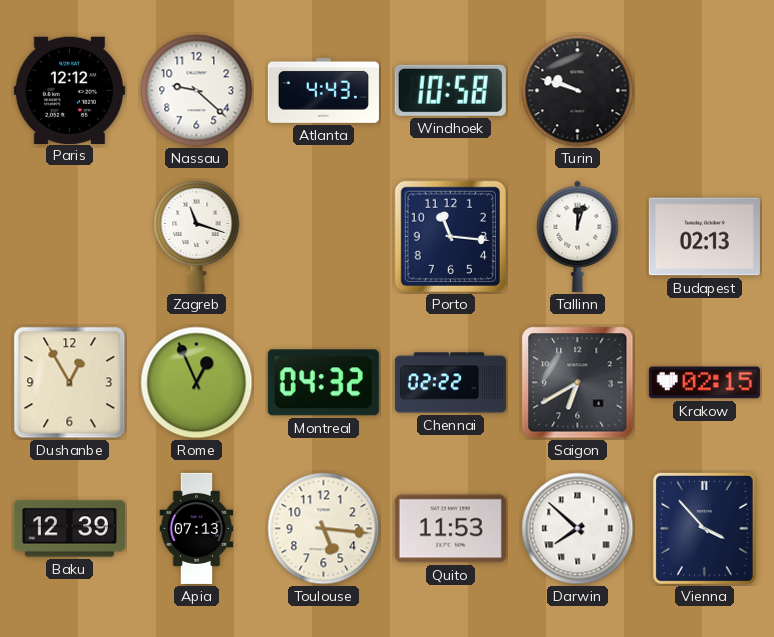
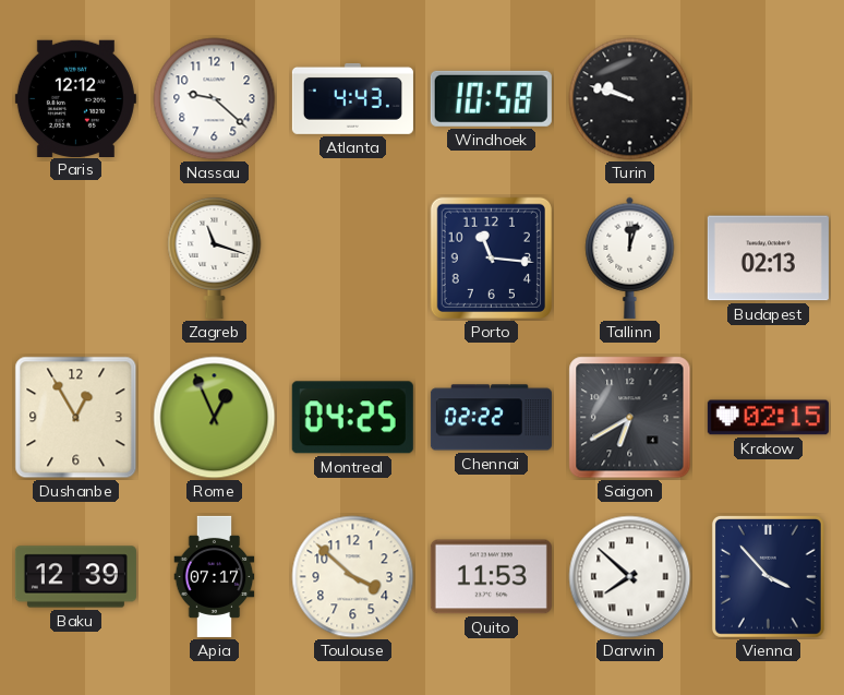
Montreal: 04:32 -> 04:25 (352, 418)
Apia: 07:13 -> 07:17 (215, 576)
Toulouse: 5:16 -> 3:52 (353, 577)
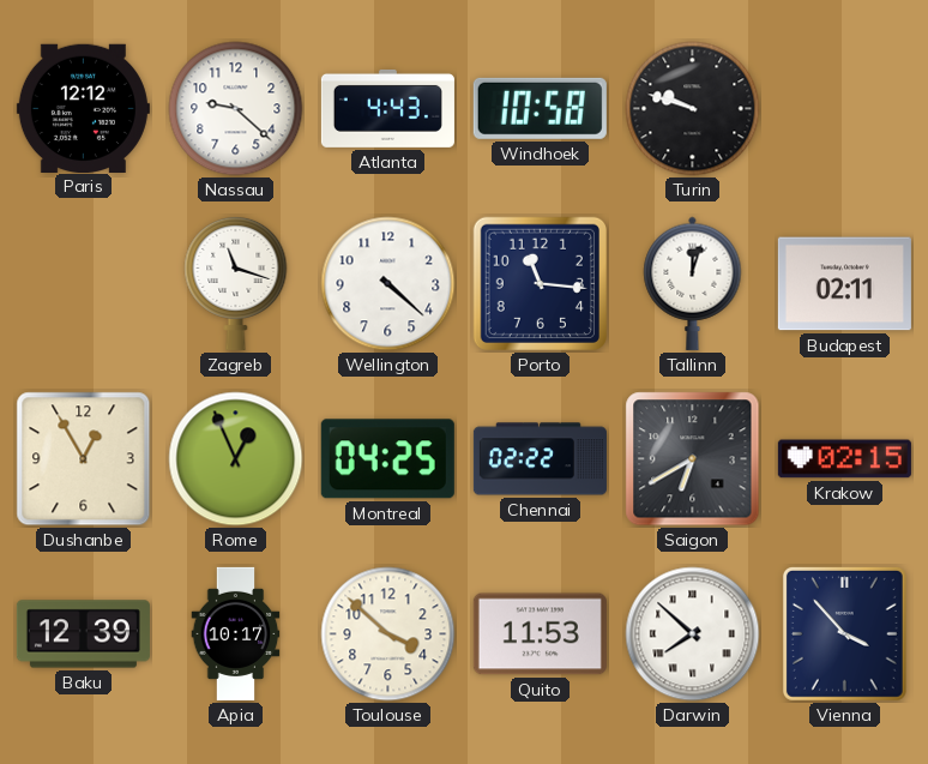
Wellington: none -> 4:22 (388, 284)
Budapest: 02:13 -> 02:11 (844, 284)
Apia: 07:17 -> 10:17 (236, 633)
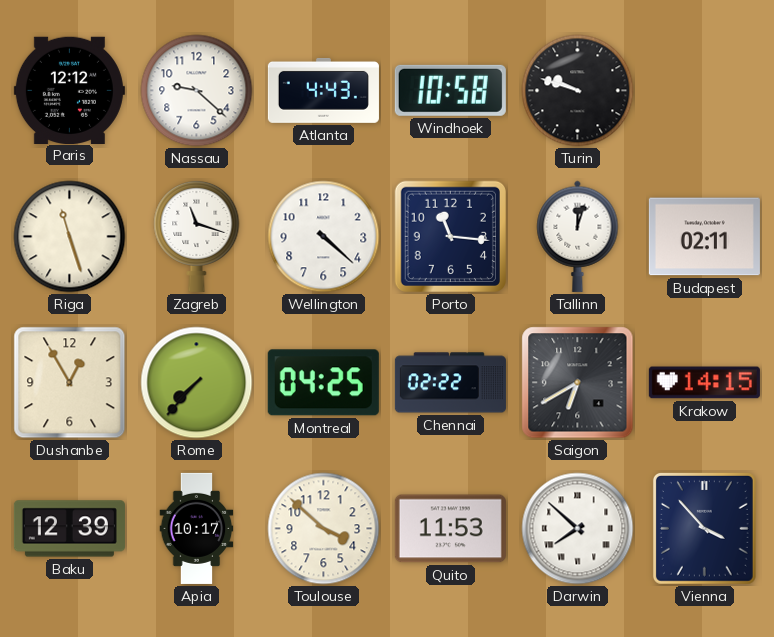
Riga: none -> 11:27 (70, 237)
Rome: 12:56 -> 7:37 (197, 383)
Krakow: 02:15 -> 14:15 (704, 383)
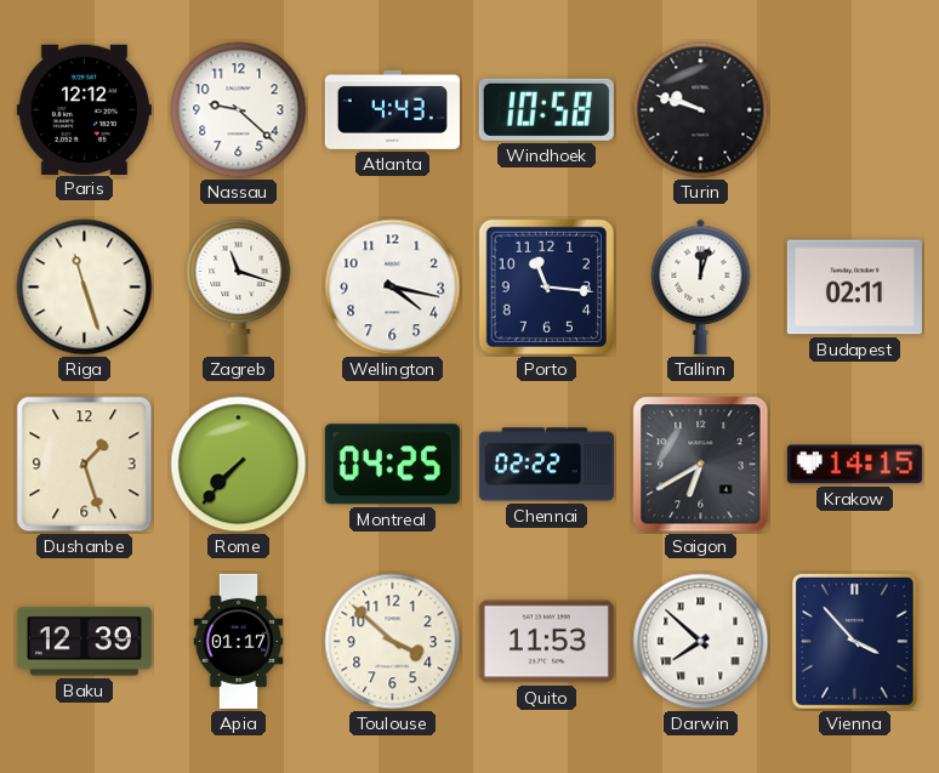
Wellington: 4:22 -> 4:17 (393, 288)
Dushanbe: 12:55 -> 1:27 (85, 465)
Apia: 10:17 -> 01:17 (239, 641)
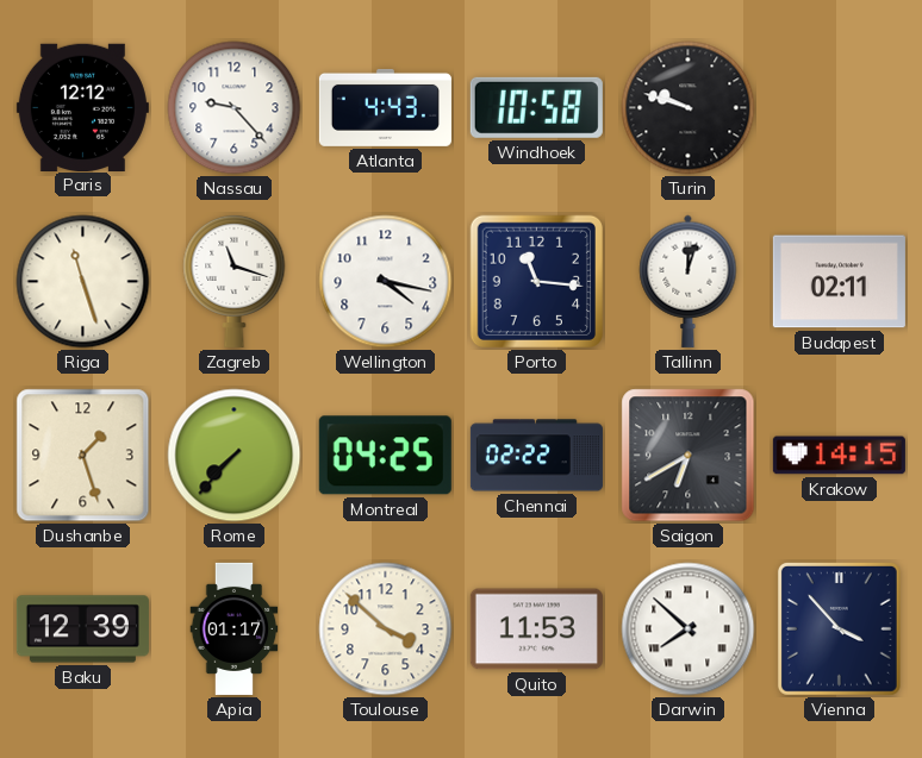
Nassau: 9:22 -> 9:23 (235, 108)
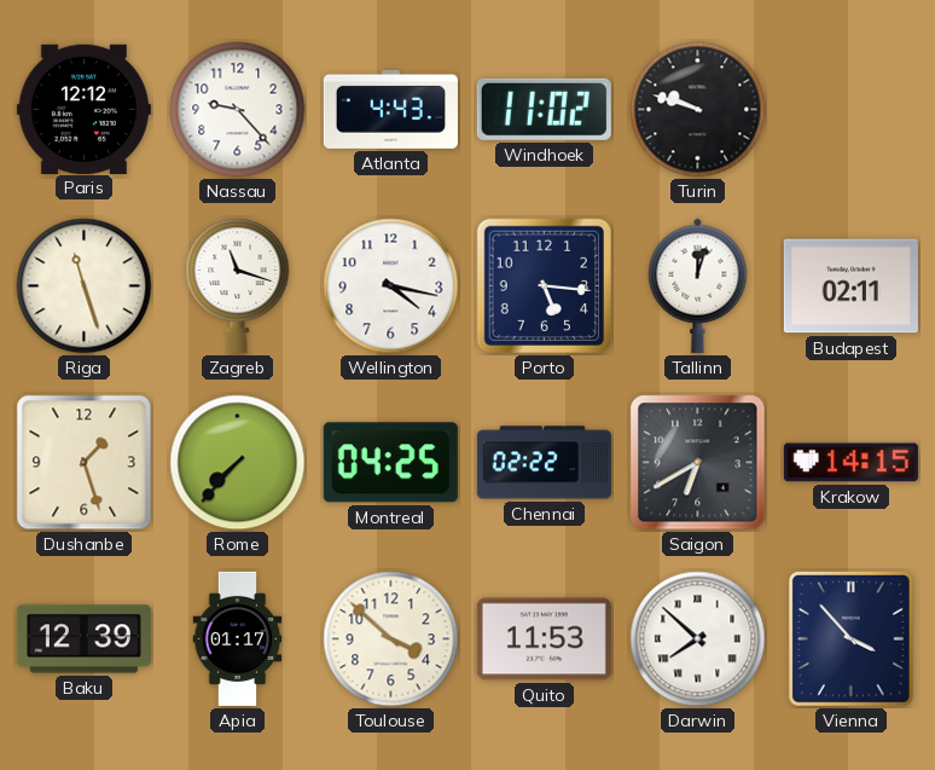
Windhoek: 10:58 -> 11:02 (544, 109)
Porto: 11:16 -> 5:16 (544, 285)
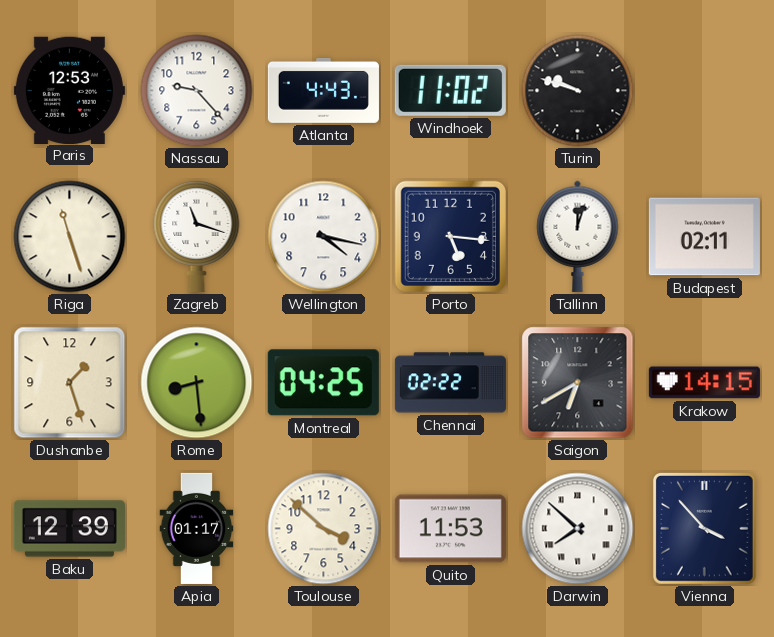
Paris: 12:12 -> 12:53 (69, 90)
Rome: 7:37 -> 8:29 (197, 383)
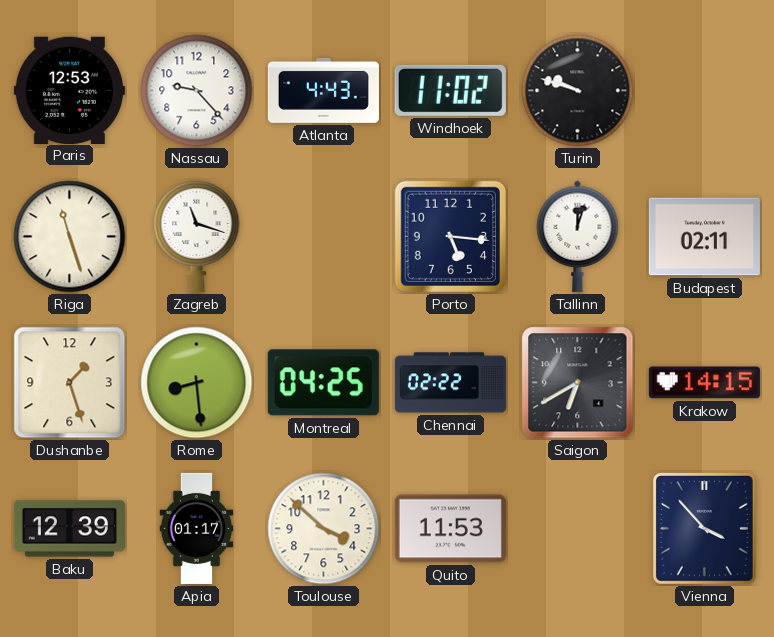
Wellington: 4:17 -> none (324, 237)
Darwin: 7:52 -> none (578, 529)
